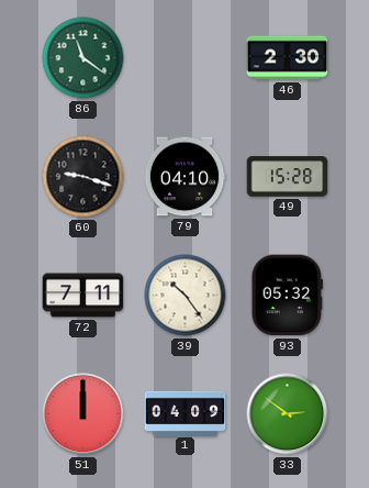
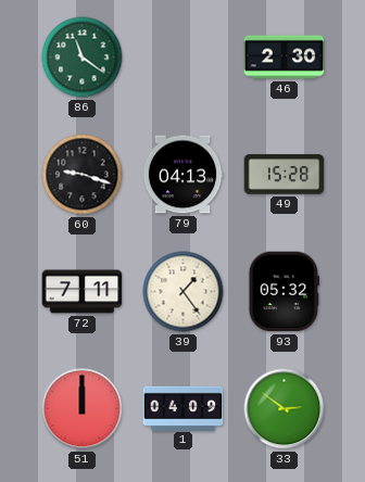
79: 04:10 -> 04:13 (182, 175)
39: 10:24 -> 1:24 (184, 292)
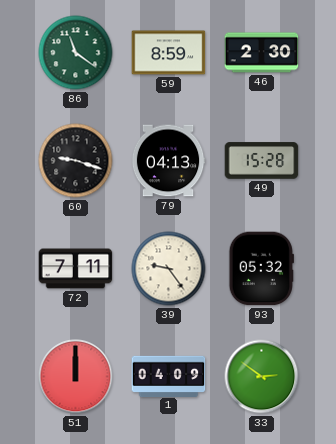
59: none -> 8:59 (169, 53)
39: 1:24 -> 9:24 (169, 269)
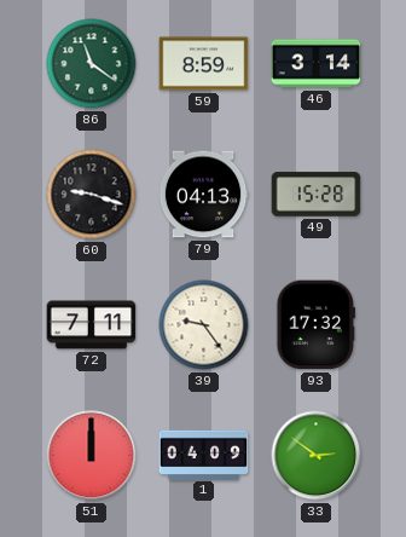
46: 2:30 -> 3:14 (317, 64)
93: 05:32 -> 17:32 (315, 325)
